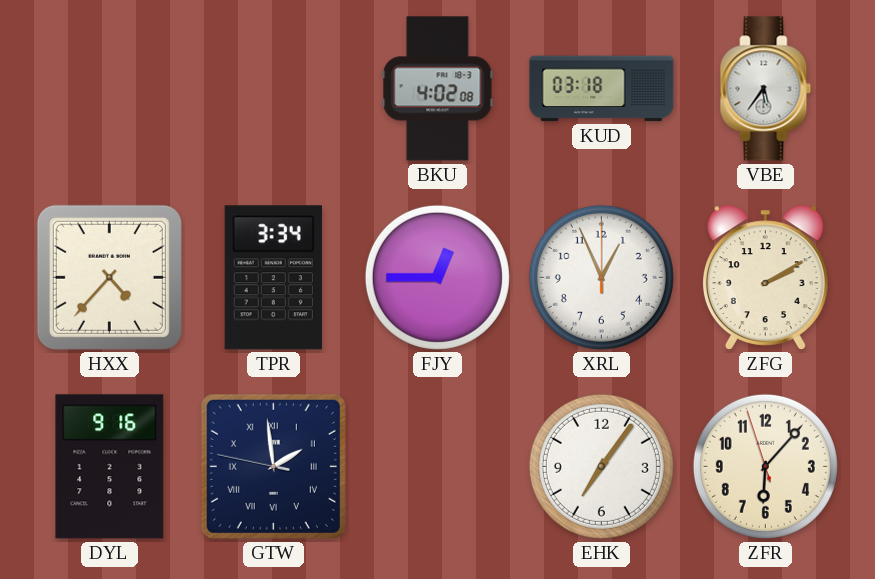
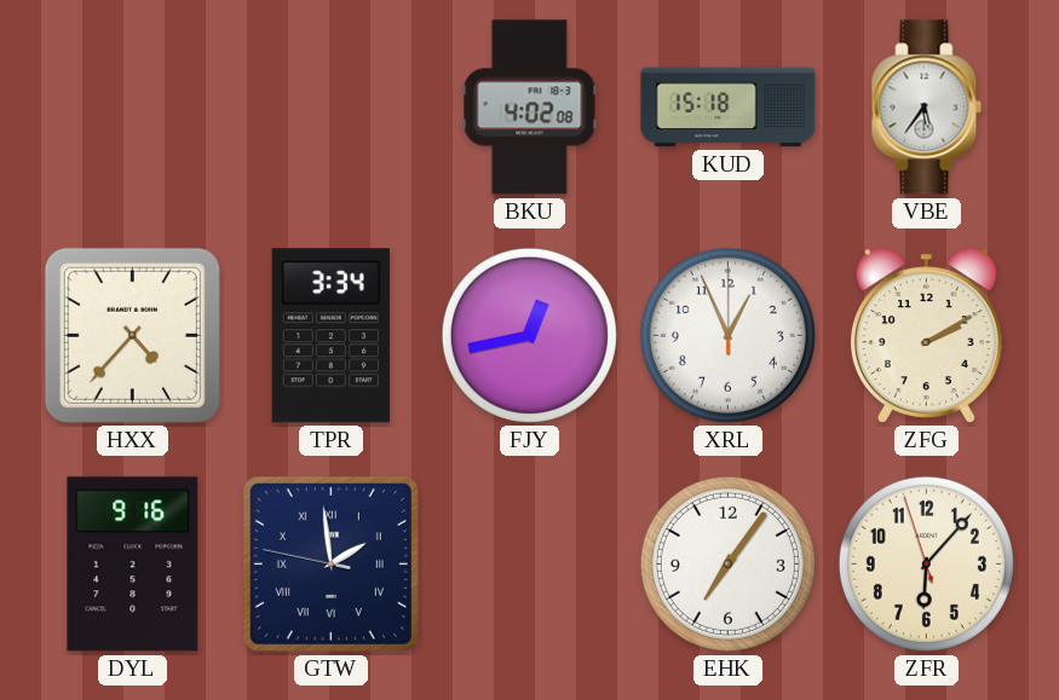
KUD: 03:18 -> 15:18 (729, 108)
FJY: 12:45 -> 12:43 (529, 335)
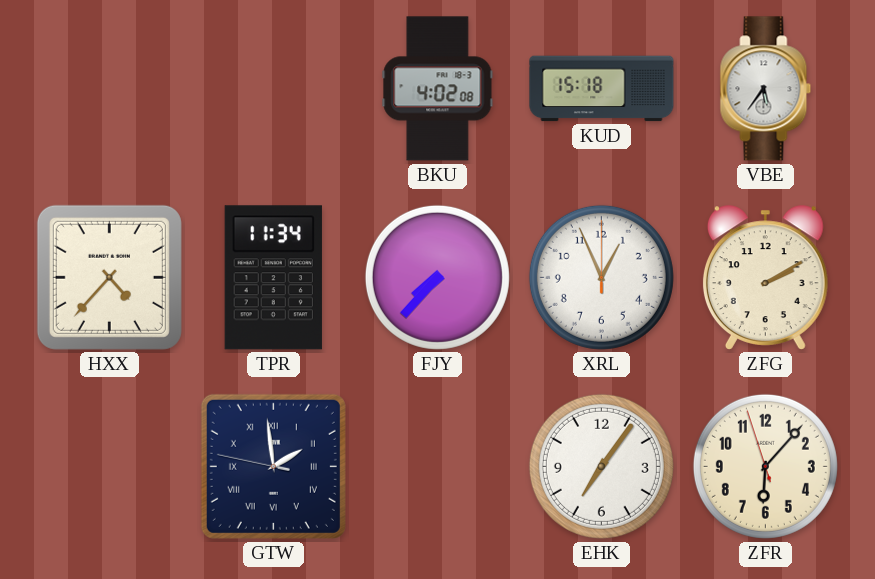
TPR: 3:34 -> 11:34 (273, 278)
FJY: 12:43 -> 7:37 (437, 277)
DYL: 9:16 -> none (133, 565)
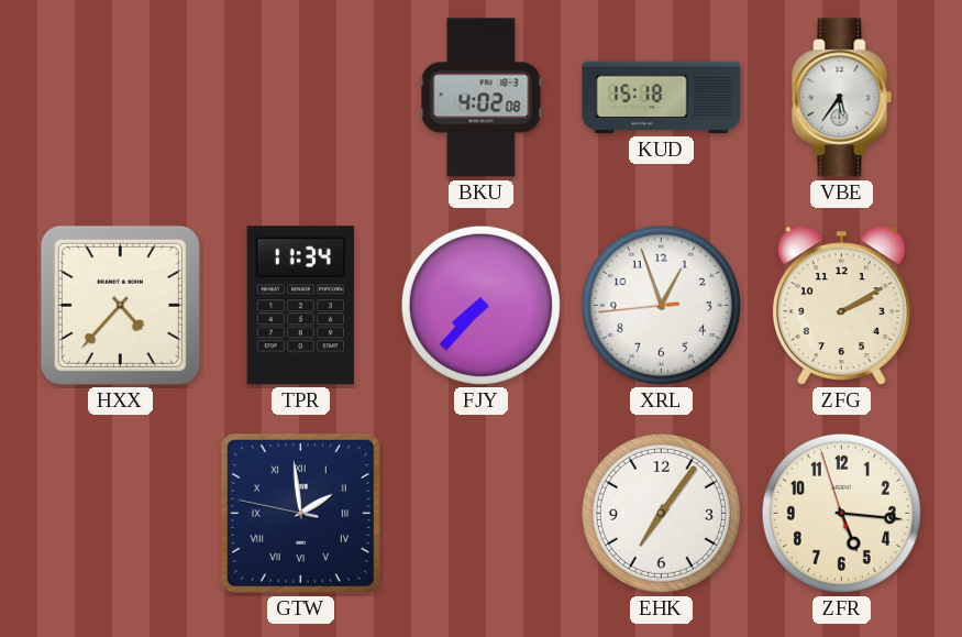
XRL: 12:56:00 -> 12:56:44 (661, 305)
ZFR: 6:06 -> 5:15 (841, 513)
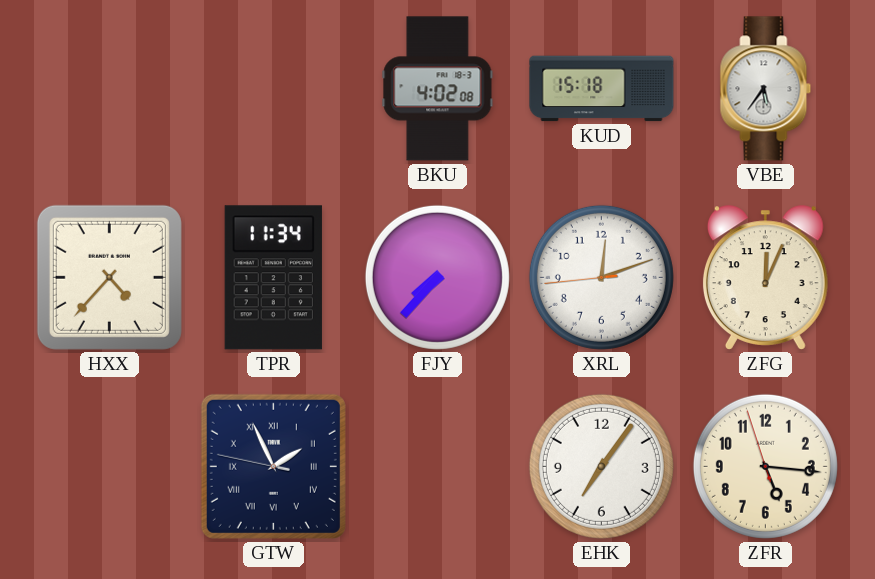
XRL: 12:56 -> 12:11 (601, 277)
ZFG: 2:10 -> 12:04 (765, 278)
GTW: 1:58 -> 1:55 (273, 466)
